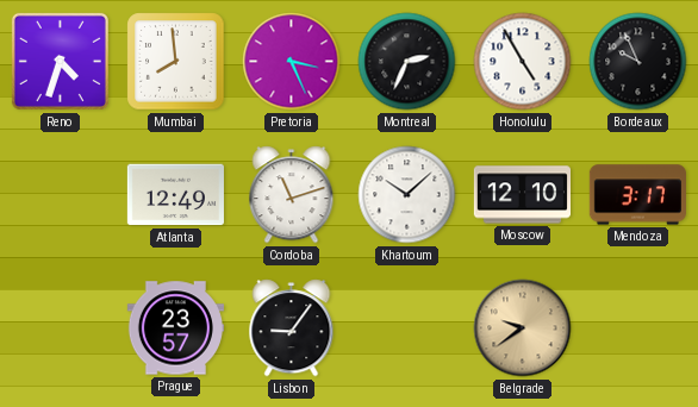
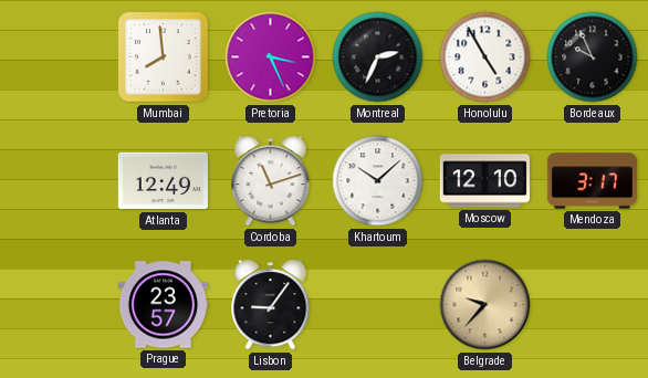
Reno: 4:33 -> none (60, 61)
Belgrade: 9:39 -> 9:37 (485, 305)
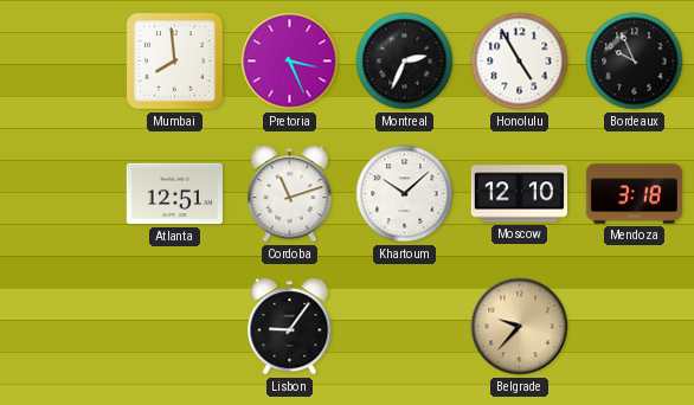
Atlanta: 12:49 -> 12:51 (174, 194)
Mendoza: 3:17 -> 3:18 (634, 194)
Prague: 23:57 -> none (163, 305)
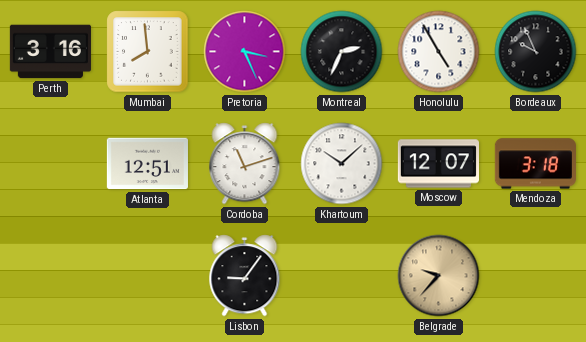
Perth: none -> 3:16 (50, 52)
Moscow: 12:10 -> 12:07 (438, 164)
